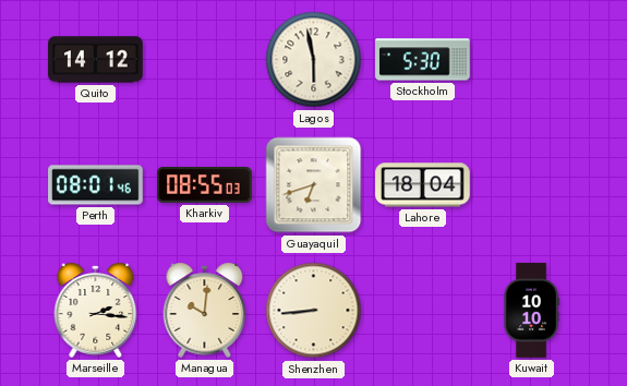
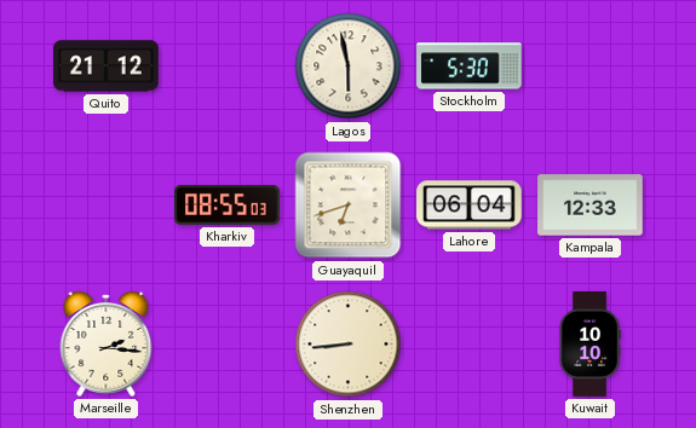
Quito: 14:12 -> 21:12 (107, 66)
Perth: 08:01 -> none (96, 185)
Lahore: 18:04 -> 06:04 (470, 206)
Kampala: none -> 12:33 (591, 206)
Managua: 10:01 -> none (205, 310)
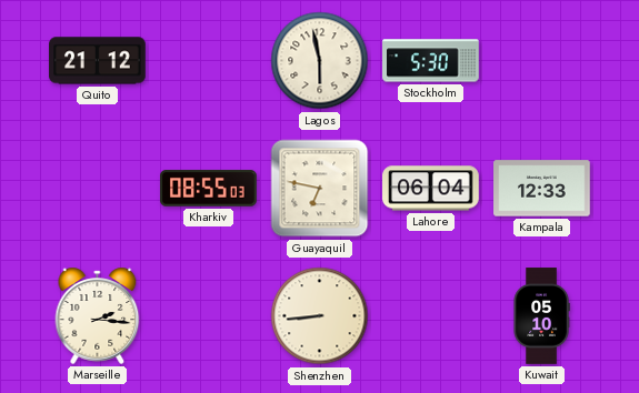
Guayaquil: 6:42 -> 6:47 (320, 189)
Kuwait: 10:10 -> 05:10 (541, 316)
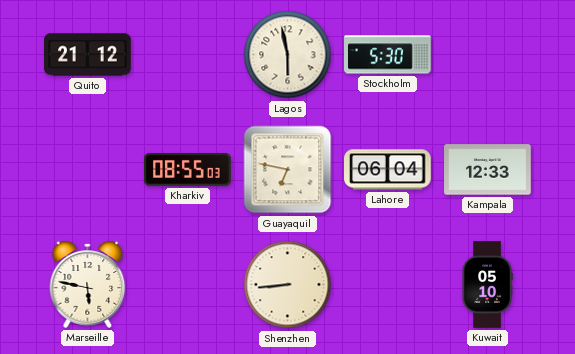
Marseille: 2:16 -> 5:47 (88, 284)
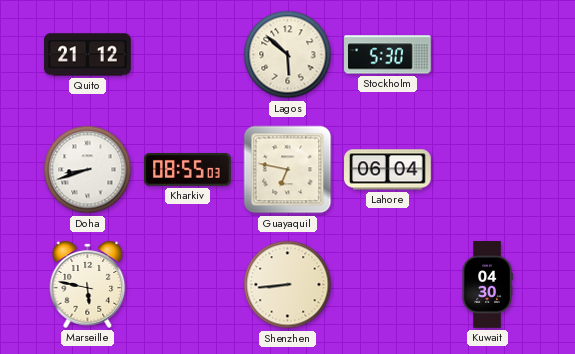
Lagos: 5:58 -> 5:52 (288, 55)
Doha: none -> 8:42 (88, 170)
Kampala: 12:33 -> none (488, 170)
Kuwait: 05:10 -> 04:30 (487, 285)
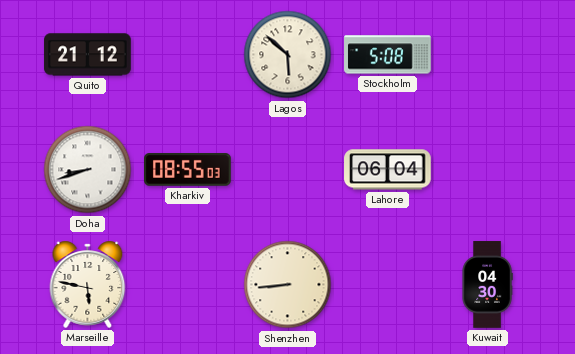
Stockholm: 5:30 -> 5:08 (388, 55)
Guayaquil: 6:47 -> none (288, 170)
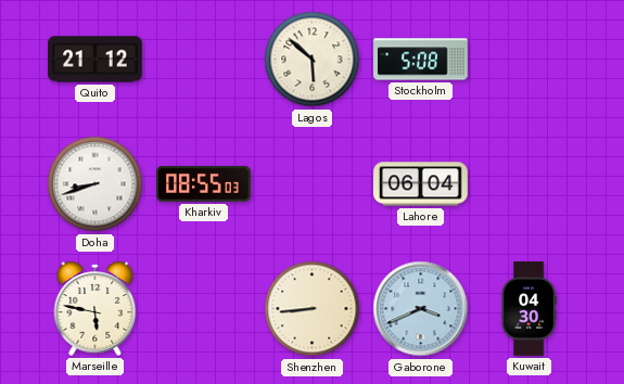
Gaborone: none -> 3:41 (421, 309)
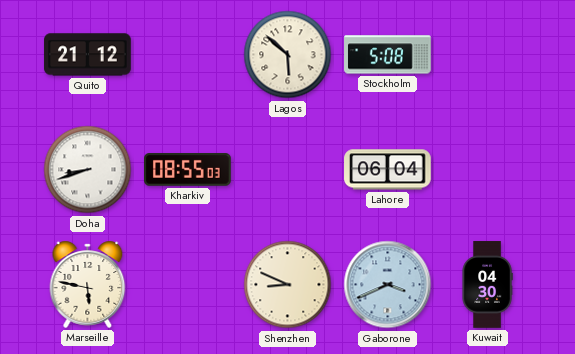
Shenzhen: 8:44 -> 8:49 (288, 285)
